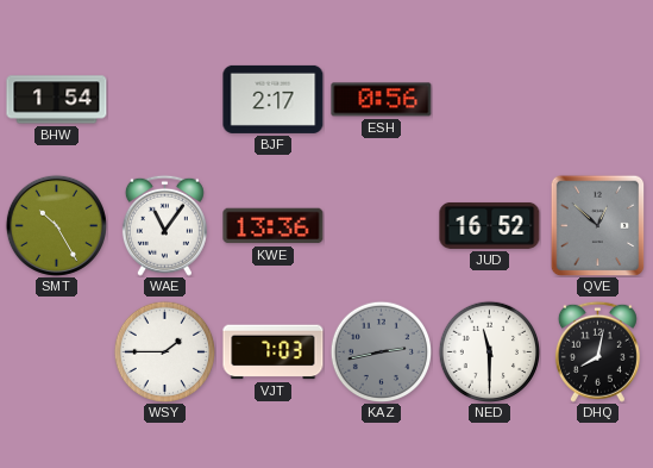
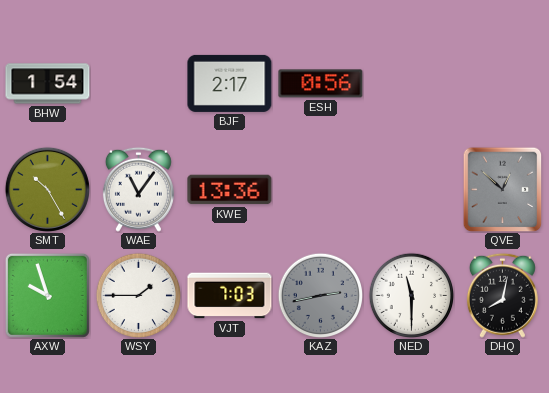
JUD: 16:52 -> none (490, 225)
AXW: none -> 9:57 (47, 295)
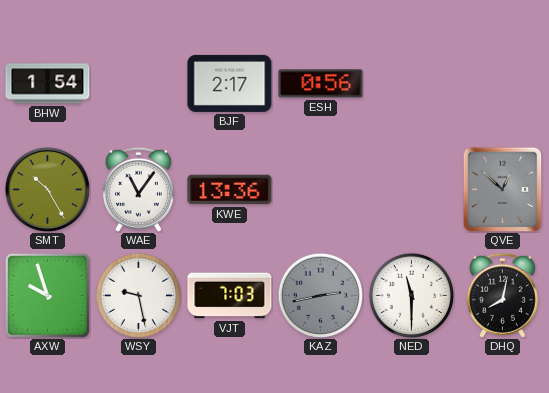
WSY: 1:45 -> 9:28 (138, 295)
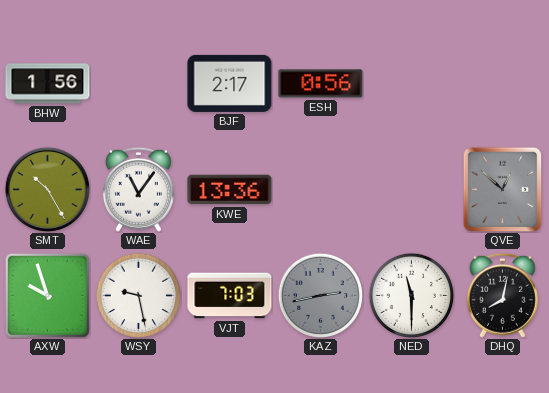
BHW: 1:54 -> 1:56 (48, 84)
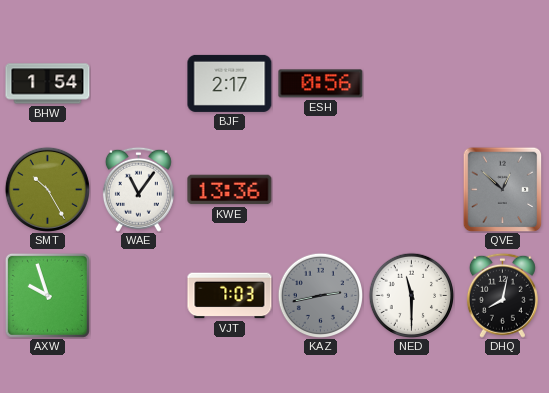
BHW: 1:56 -> 1:54 (48, 84)
WSY: 9:28 -> none (138, 295)
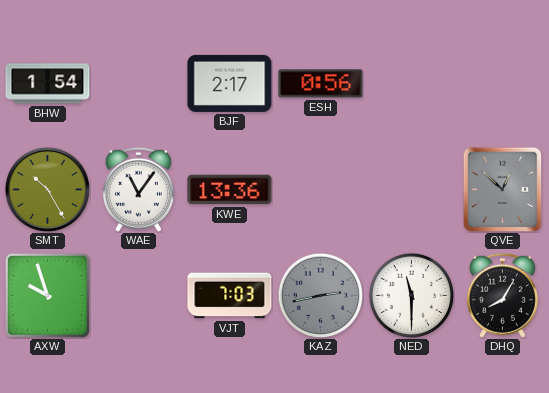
DHQ: 8:02 -> 8:05 (502, 295)
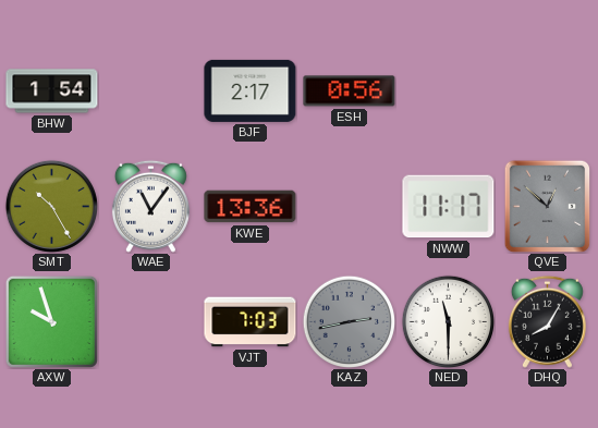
NWW: none -> 11:17 (449, 207)
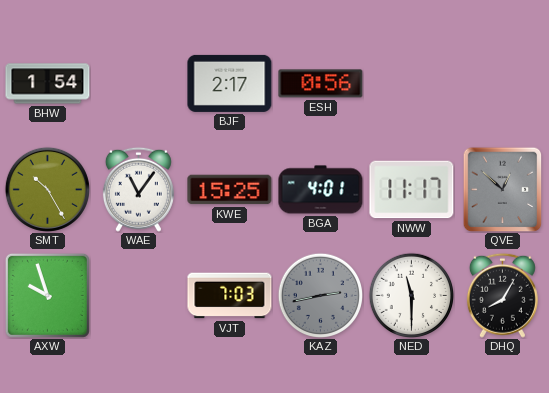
KWE: 13:36 -> 15:25 (230, 190)
BGA: none -> 4:01 (321, 190)
